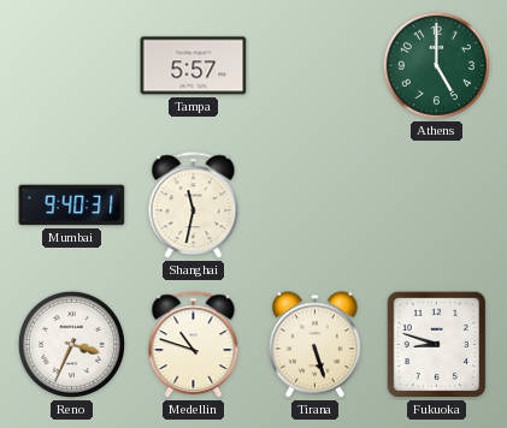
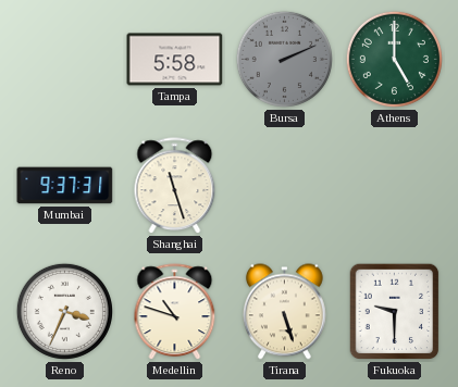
Tampa: 5:57 -> 5:58 (175, 60)
Bursa: none -> 2:11 (284, 59)
Mumbai: 9:40 -> 9:37 (65, 186)
Shanghai: 11:32 -> 11:27 (175, 186)
Fukuoka: 8:48 -> 9:30 (395, 312)
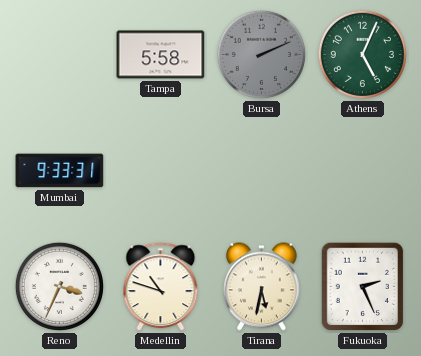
Athens: 5:00 -> 5:04 (362, 54)
Mumbai: 9:37 -> 9:33 (60, 171)
Shanghai: 11:27 -> none (175, 186)
Tirana: 5:27 -> 5:32 (261, 287)
Fukuoka: 9:30 -> 2:26 (363, 287)
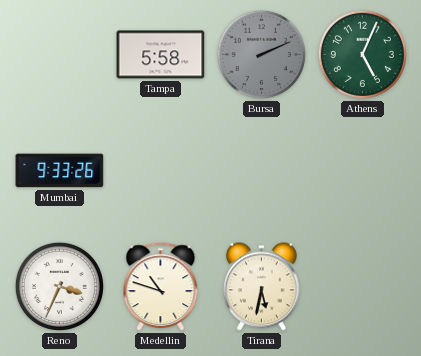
Mumbai: 9:33:31 -> 9:33:26 (60, 171)
Fukuoka: 2:26 -> none (363, 287)
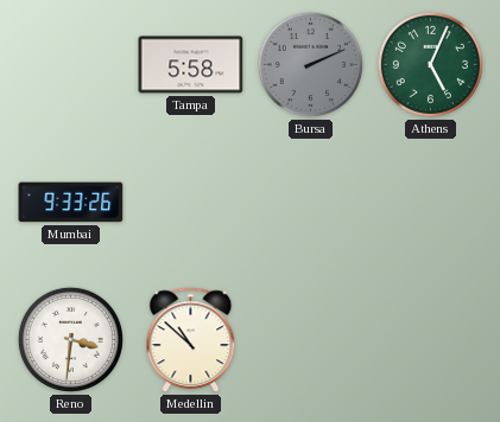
Reno: 3:34 -> 3:31 (70, 339)
Medellin: 10:48 -> 10:52 (191, 340)
Tirana: 5:32 -> none (261, 287)
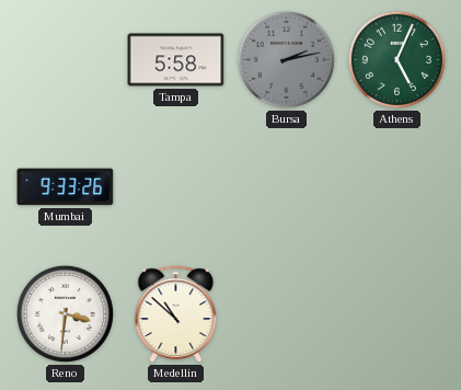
Bursa: 2:11 -> 2:13 (286, 59)
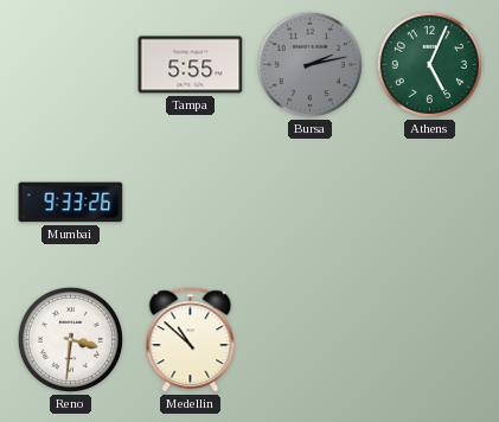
Tampa: 5:58 -> 5:55 (191, 65)
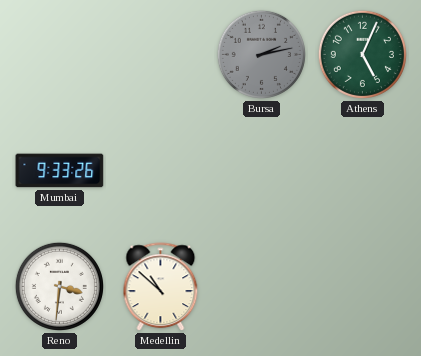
Tampa: 5:55 -> none (191, 65)
